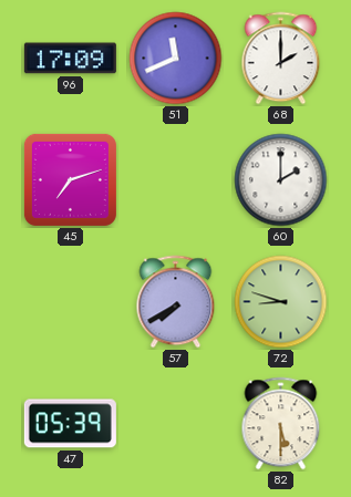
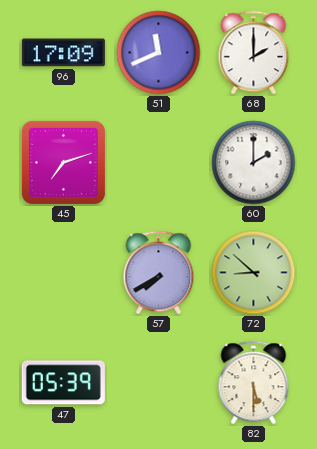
72: 8:48 -> 8:52 (254, 273)
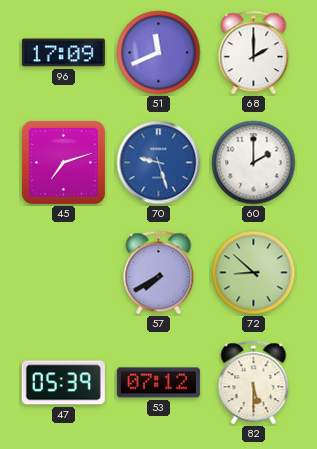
70: none -> 9:27 (159, 163)
53: none -> 07:12 (158, 383)
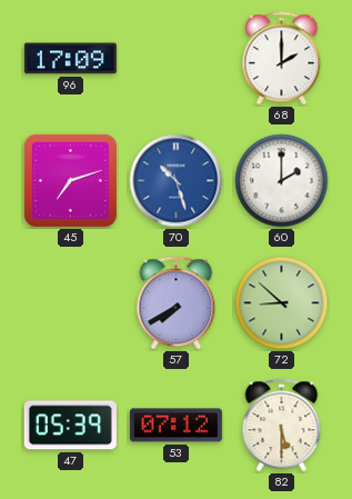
51: 11:41 -> none (159, 53)
70: 9:27 -> 10:27 (177, 181)
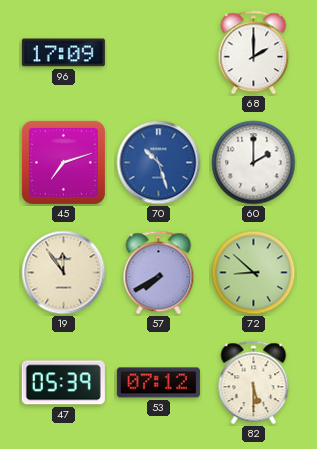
19: none -> 11:54 (64, 273)
